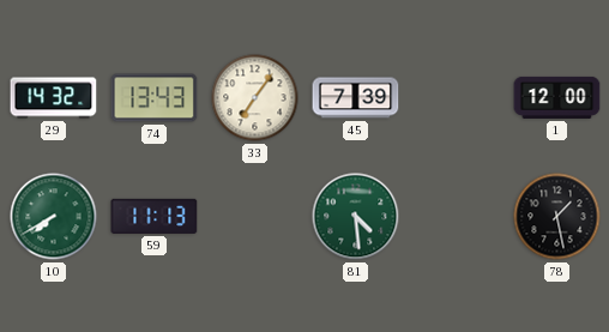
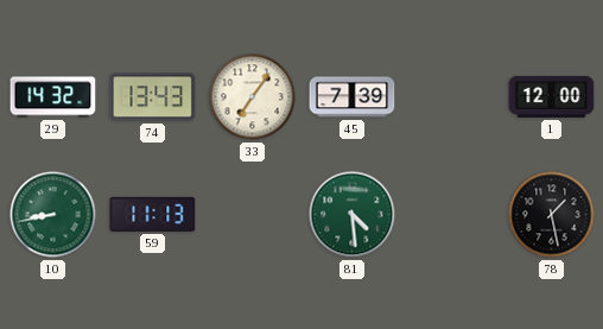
10: 7:40 -> 8:43 (53, 215)
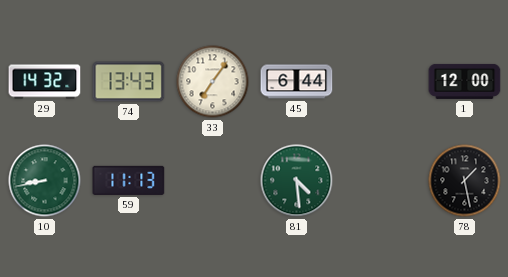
45: 7:39 -> 6:44 (297, 82)
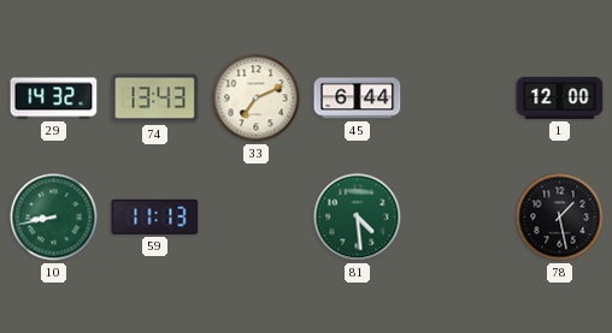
33: 7:06 -> 7:11 (257, 99)
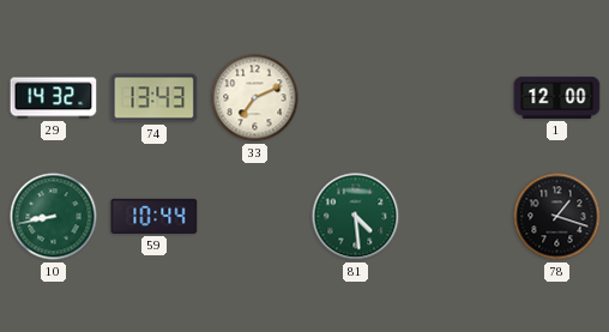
45: 6:44 -> none (358, 99)
59: 11:13 -> 10:44 (155, 216)
78: 1:28 -> 1:18 (557, 217)
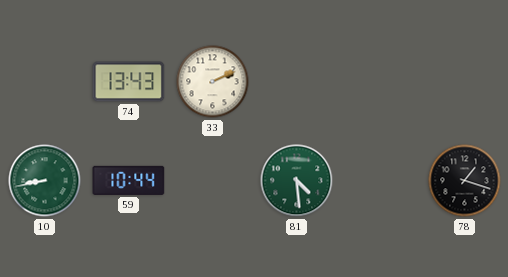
29: 14:32 -> none (54, 98)
33: 7:11 -> 2:11 (213, 82)
1: 12:00 -> none (557, 97)
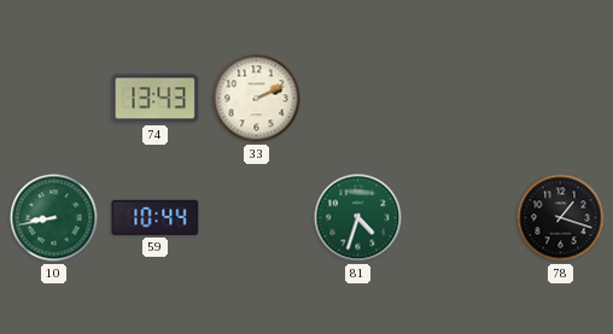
81: 4:29 -> 4:33 (358, 218)
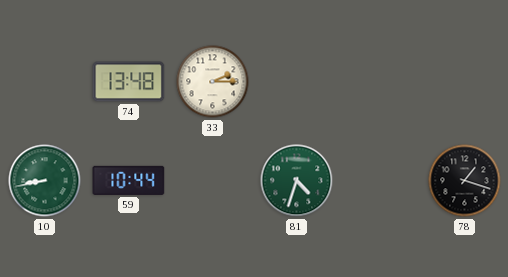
74: 13:43 -> 13:48 (129, 82)
33: 2:11 -> 2:15 (213, 82)
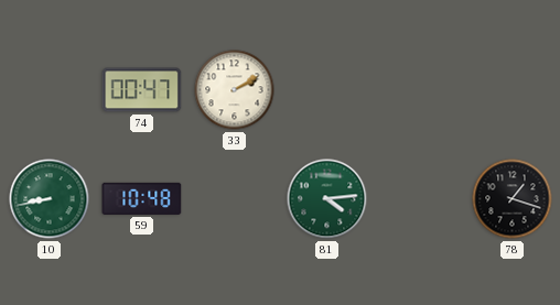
74: 13:48 -> 00:47 (142, 90)
33: 2:15 -> 2:10 (235, 90)
59: 10:44 -> 10:48 (142, 198)
81: 4:33 -> 4:14 (327, 199)
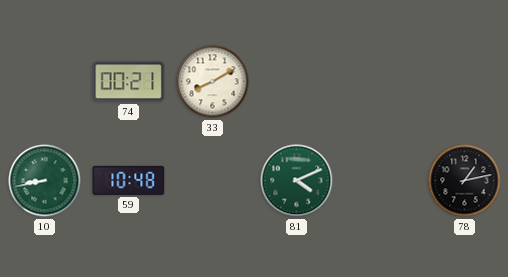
74: 00:47 -> 00:21 (129, 82)
33: 2:10 -> 8:10 (213, 82)
81: 4:14 -> 4:11 (297, 181)
78: 1:18 -> 1:13 (465, 181)
